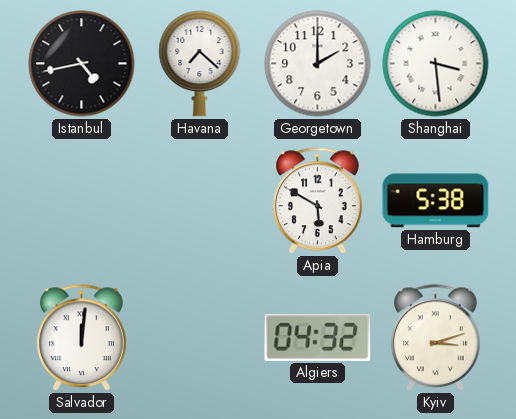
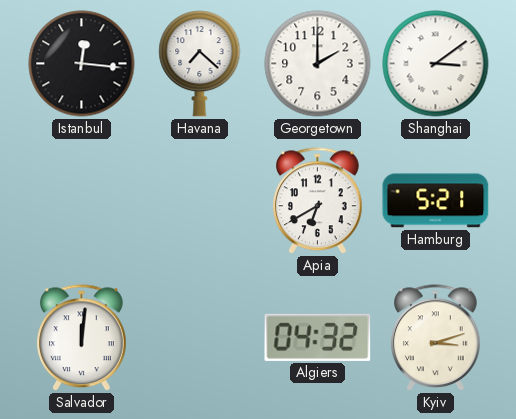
Istanbul: 4:43 -> 12:16 (82, 64)
Shanghai: 3:29 -> 3:09 (436, 64)
Apia: 5:50 -> 6:40 (318, 201)
Hamburg: 5:38 -> 5:21 (436, 201)
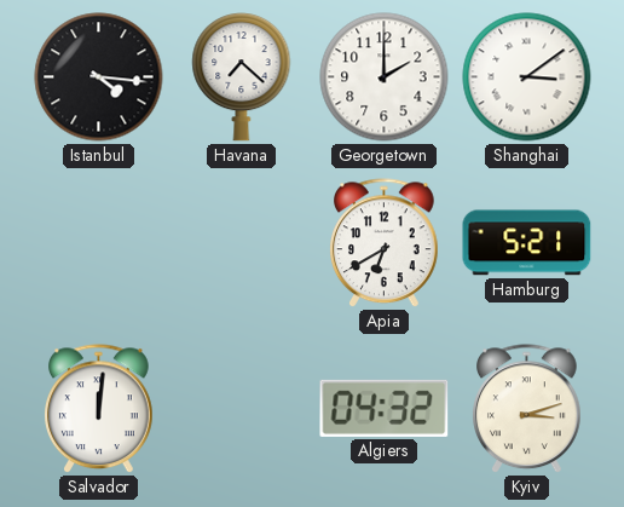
Istanbul: 12:16 -> 4:16 (99, 77)
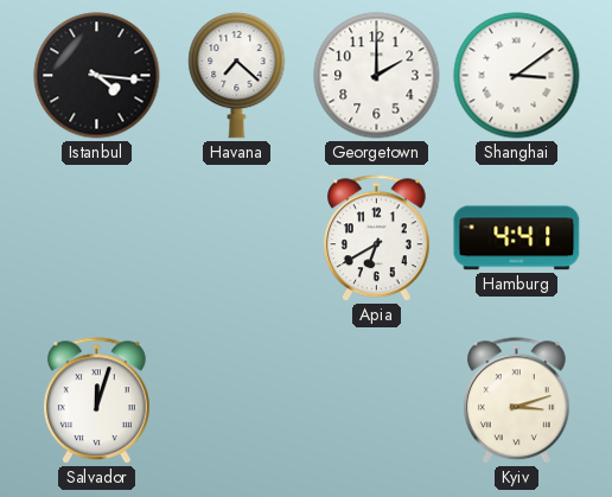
Hamburg: 5:21 -> 4:41 (517, 238)
Salvador: 12:01 -> 12:03 (97, 401)
Algiers: 04:32 -> none (385, 408)
